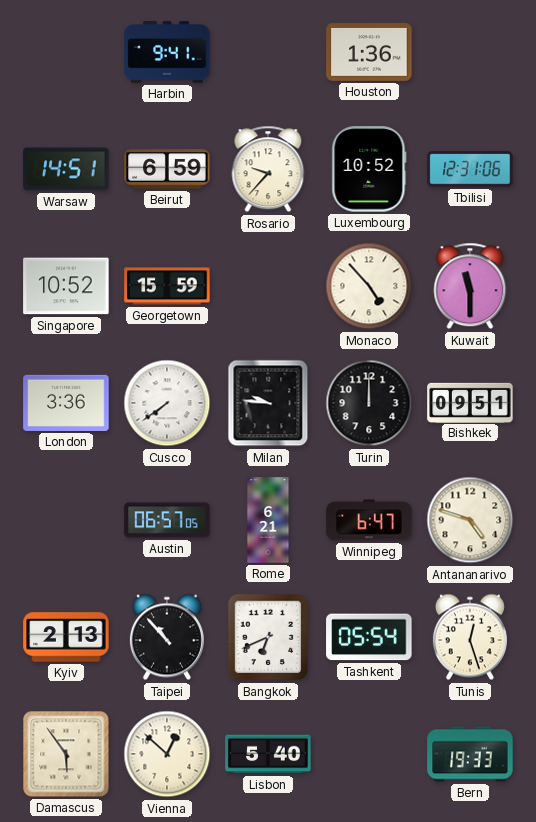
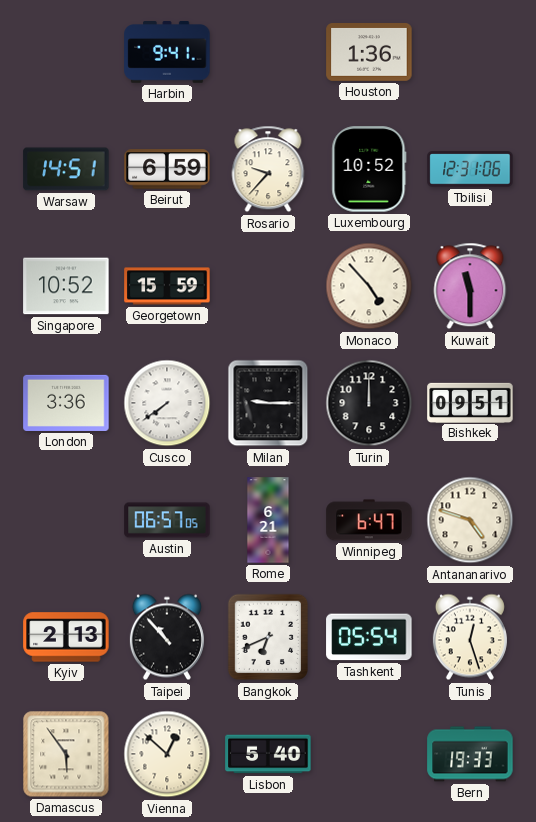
Milan: 9:46 -> 9:15 (268, 403)
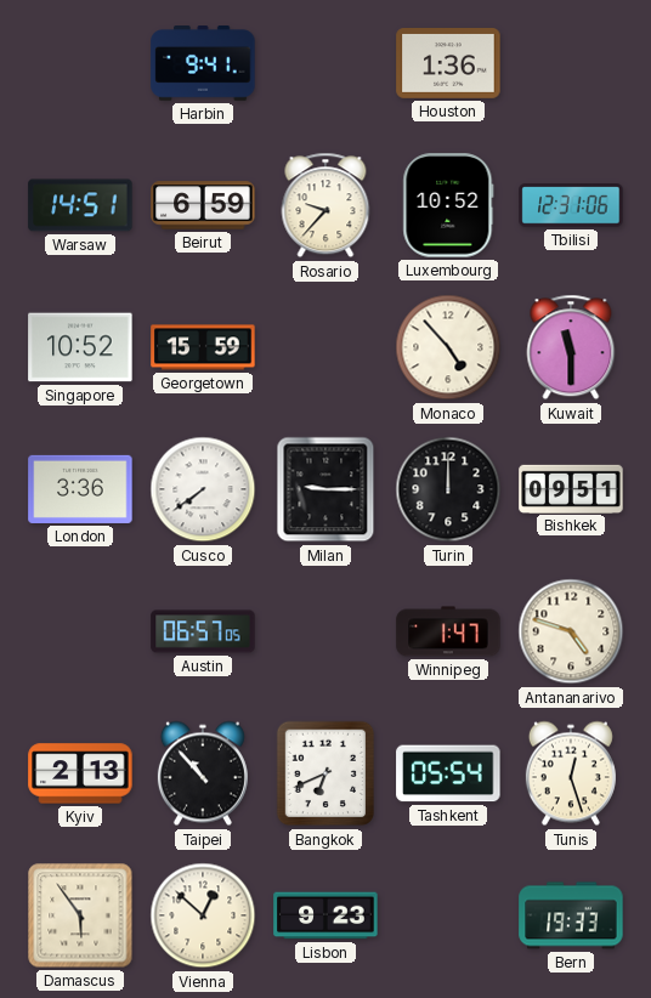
Rome: 6:21 -> none (268, 520)
Winnipeg: 6:47 -> 1:47 (448, 631)
Lisbon: 5:40 -> 9:23 (325, 915)
